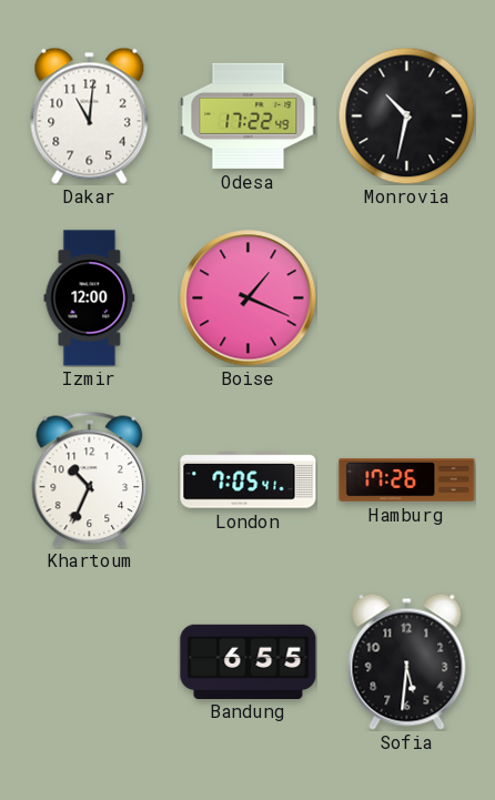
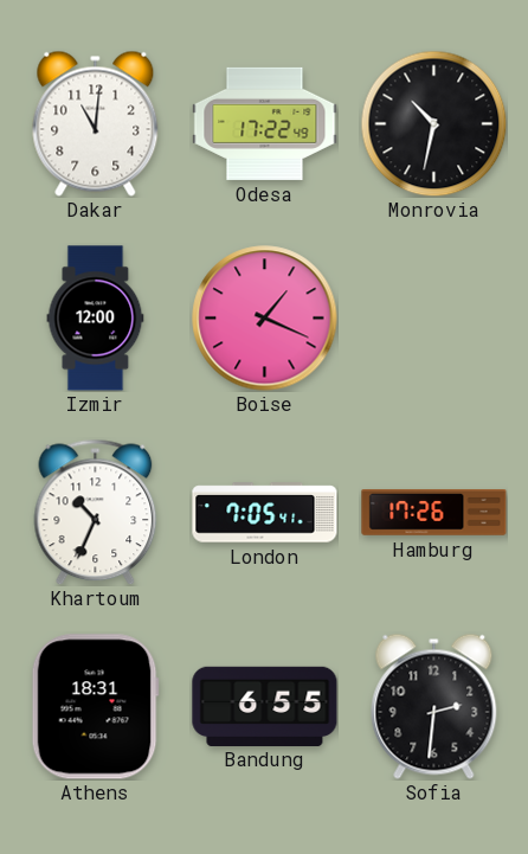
Athens: none -> 18:31 (95, 707)
Sofia: 5:31 -> 2:31 (434, 706)
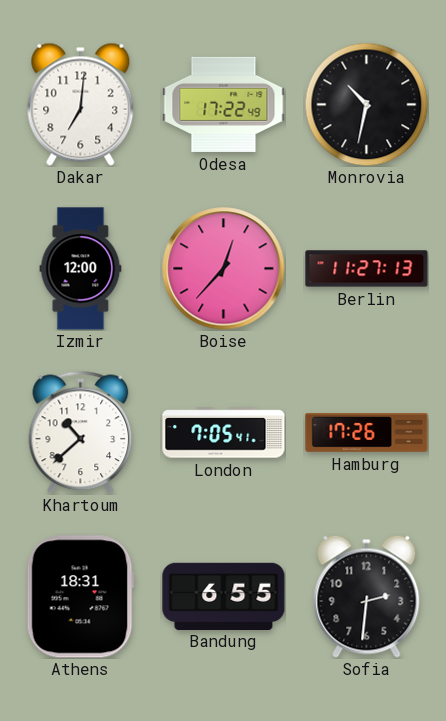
Dakar: 11:01 -> 7:01 (81, 104)
Boise: 1:19 -> 12:37 (224, 269)
Berlin: none -> 11:27 (367, 269)
Khartoum: 10:34 -> 10:38 (81, 432)
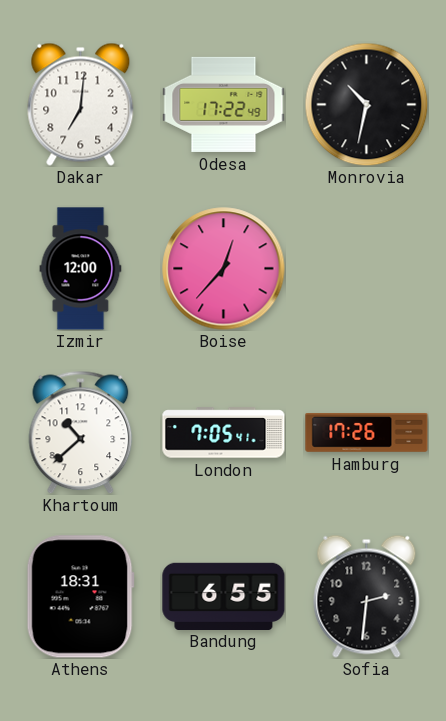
Berlin: 11:27 -> none (367, 269)
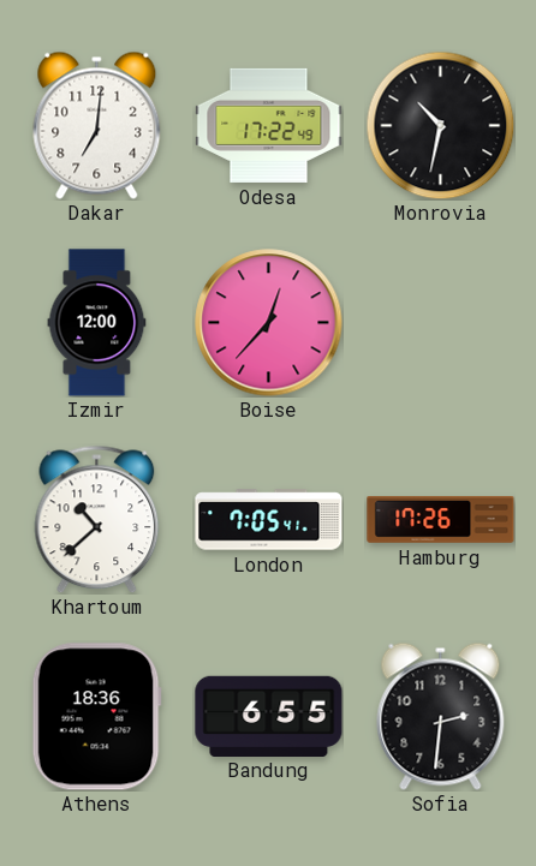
Athens: 18:31 -> 18:36 (96, 717)
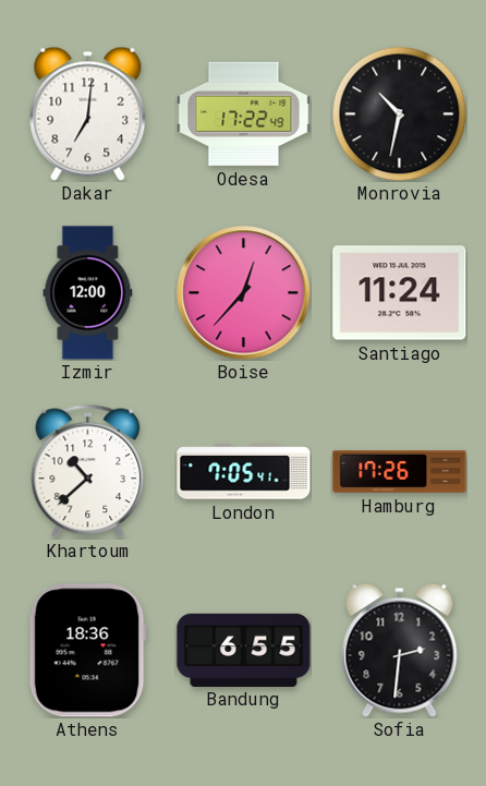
Santiago: none -> 11:24 (400, 293)
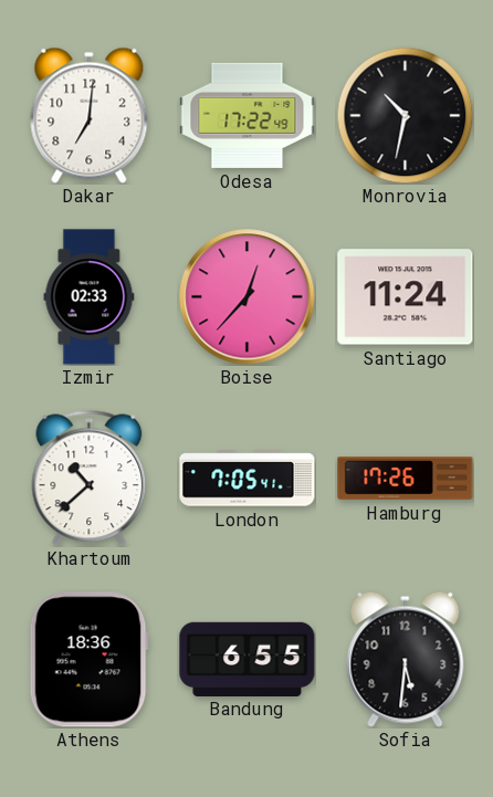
Izmir: 12:00 -> 02:33 (90, 297)
Sofia: 2:31 -> 5:31 (406, 659)
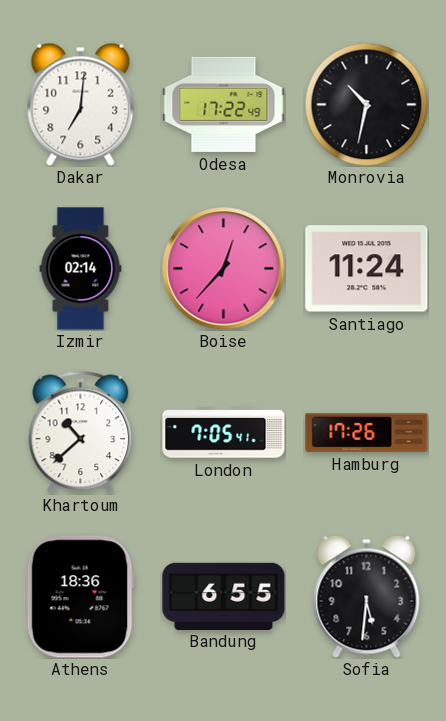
Izmir: 02:33 -> 02:14 (81, 269)
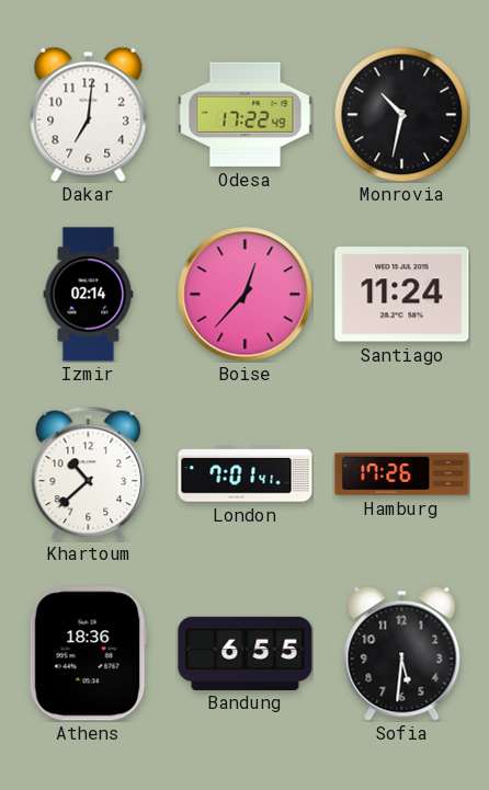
London: 7:05 -> 7:01 (246, 474)
